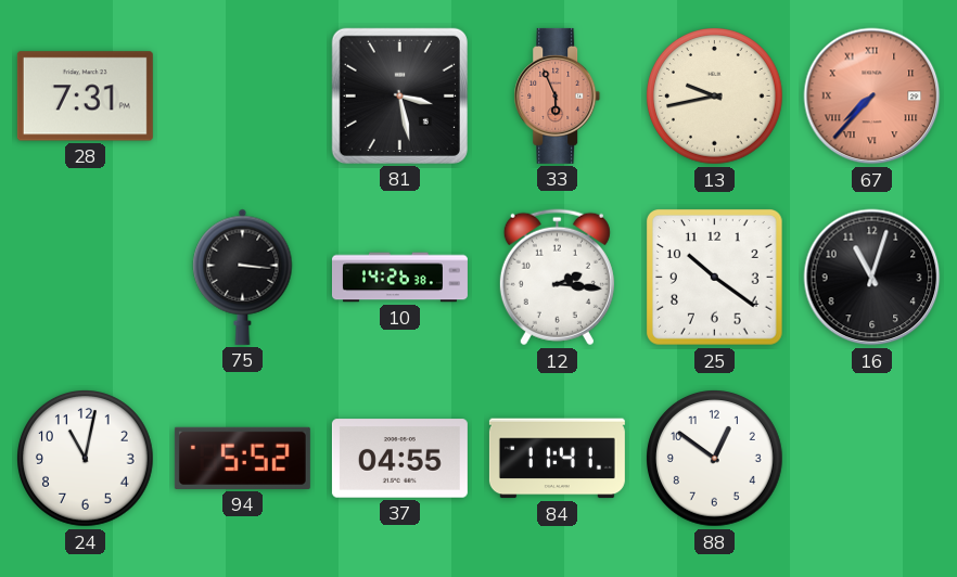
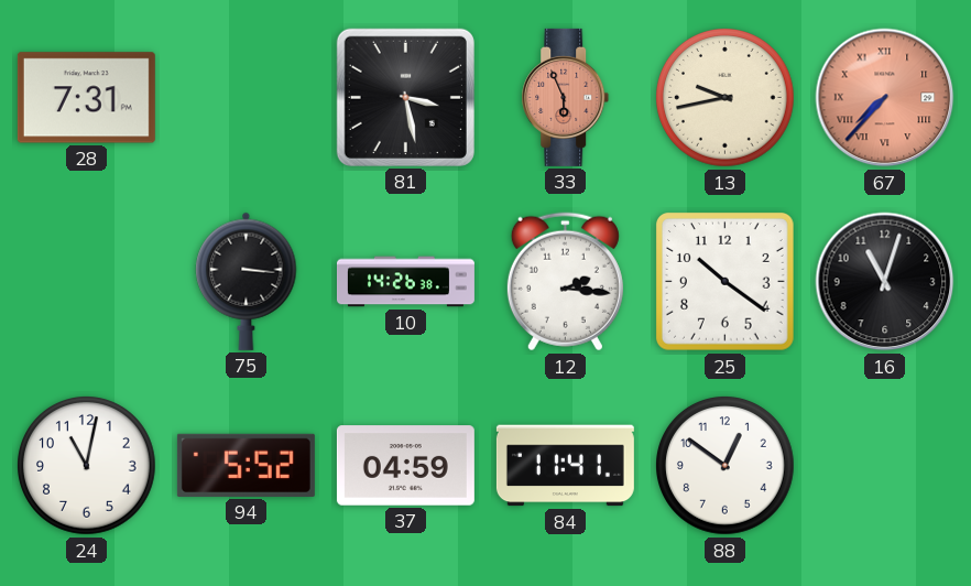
37: 04:55 -> 04:59 (405, 466)
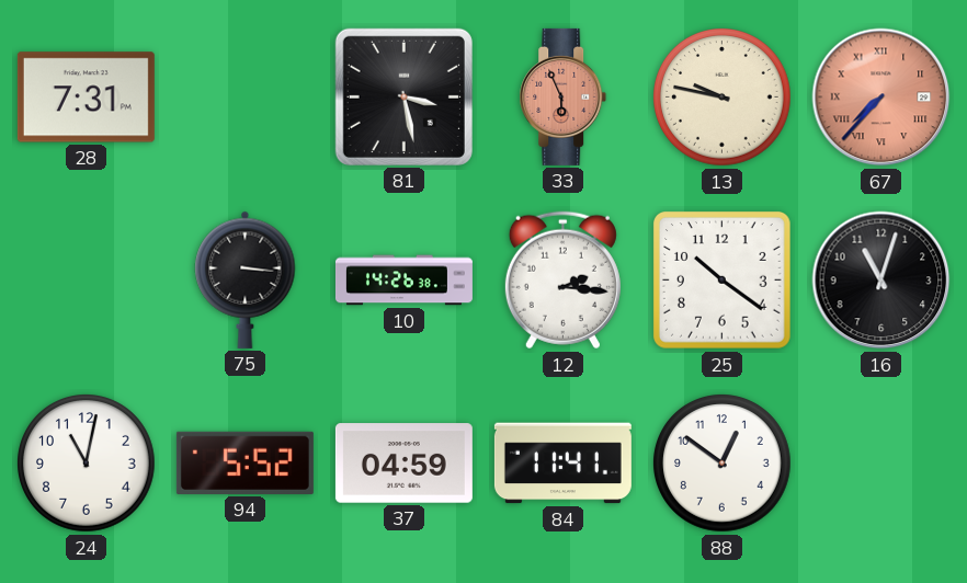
13: 9:43 -> 9:47 (723, 98)
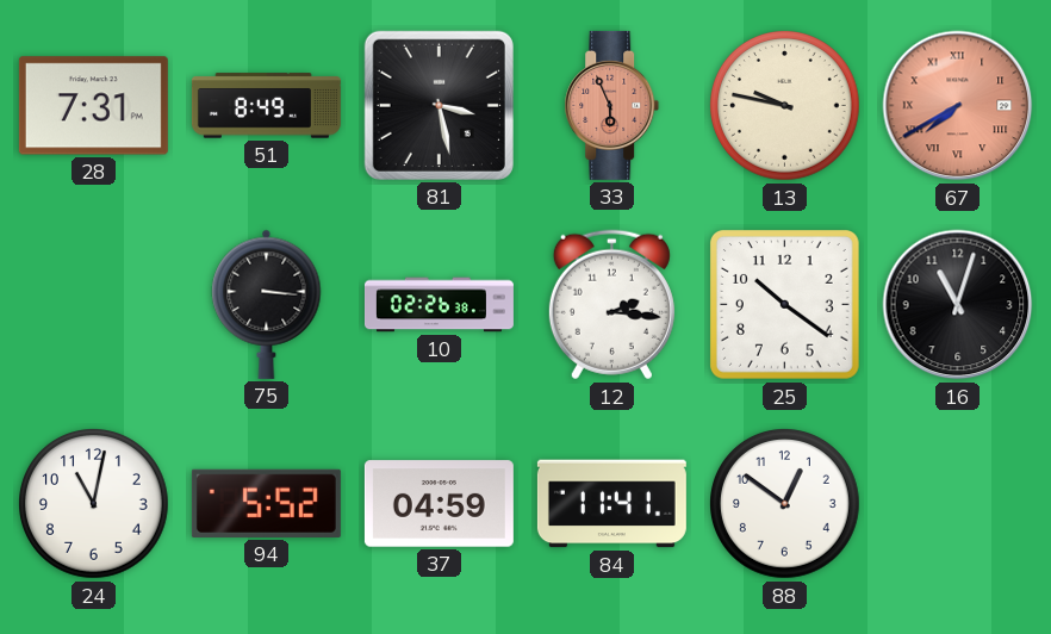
51: none -> 8:49 (266, 106)
67: 7:37 -> 7:40 (958, 106)
10: 14:26 -> 02:26 (439, 305)
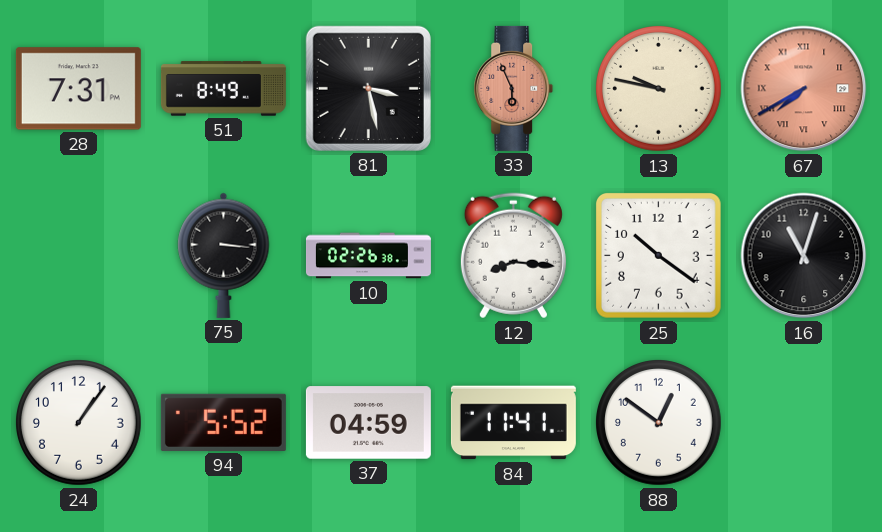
12: 2:16 -> 8:16 (513, 256)
24: 11:02 -> 1:06 (79, 423)
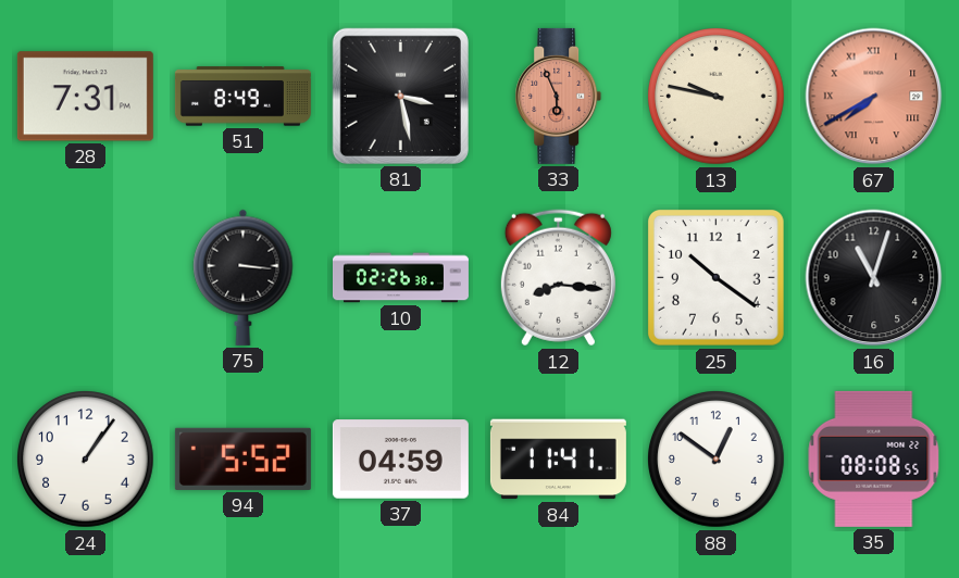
35: none -> 08:08 (874, 458)
